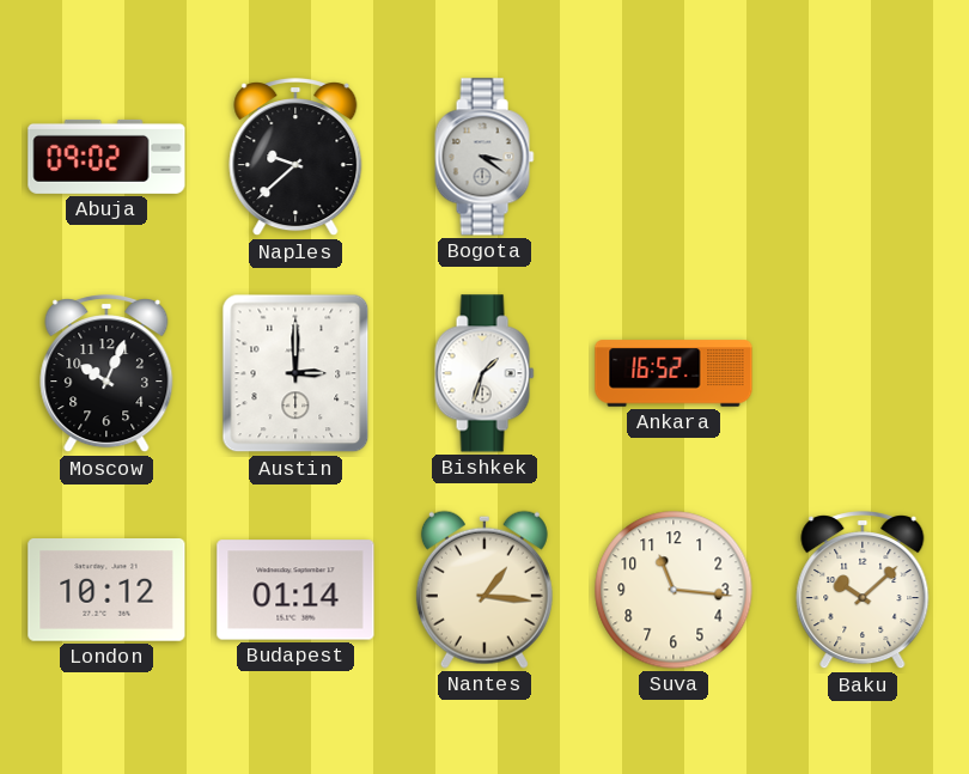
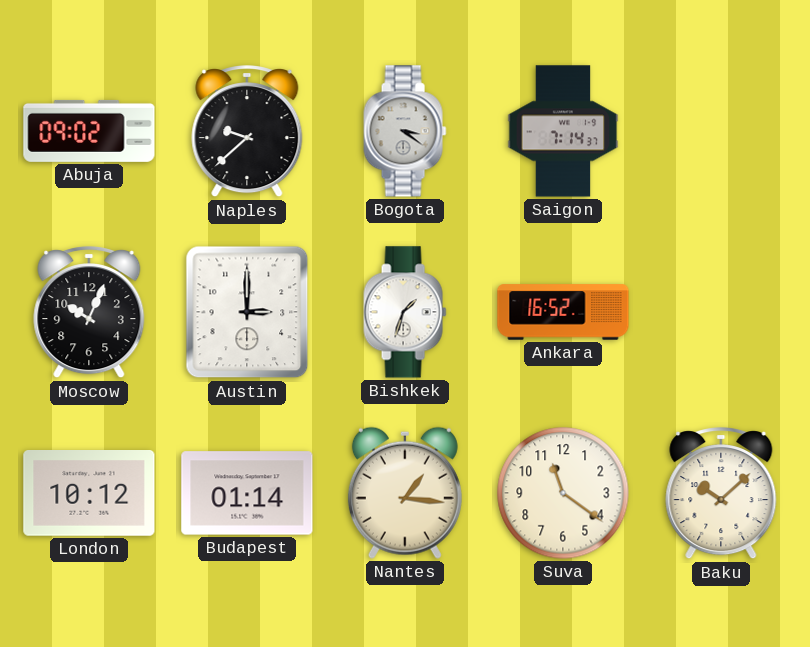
Saigon: none -> 7:14 (563, 131)
Suva: 11:16 -> 11:21 (563, 493)
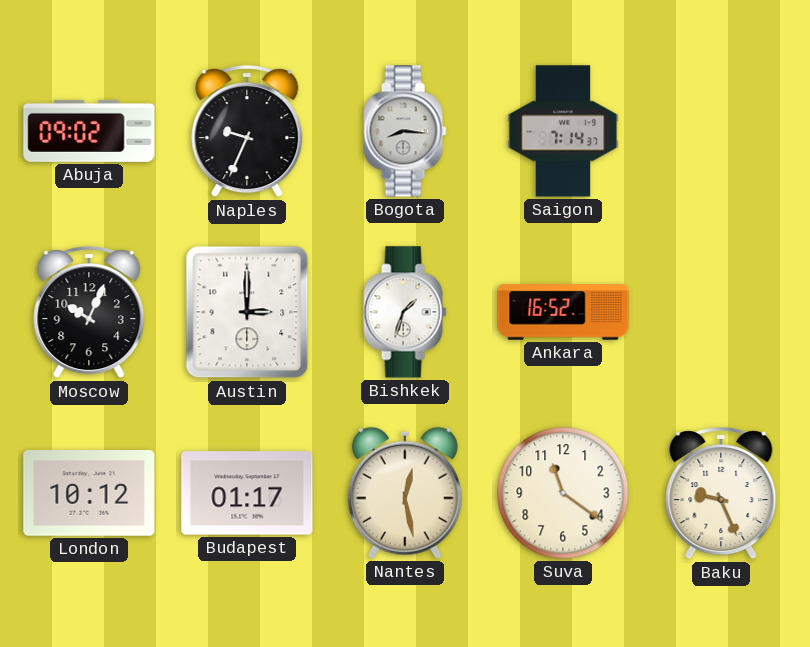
Naples: 9:38 -> 9:34 (247, 132)
Bogota: 3:21 -> 8:16 (405, 131)
Budapest: 01:14 -> 01:17 (247, 493)
Nantes: 1:16 -> 12:28 (405, 493)
Baku: 10:08 -> 9:26 (721, 494)
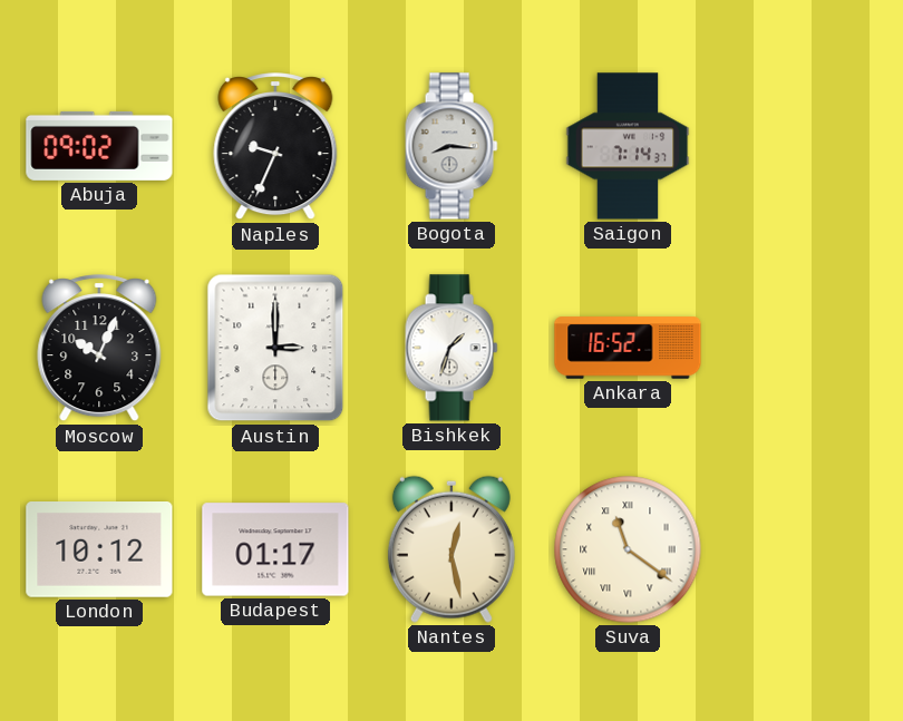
Suva numerals: Arabic -> Roman (628, 549)
Baku: 9:26 -> none (721, 494)
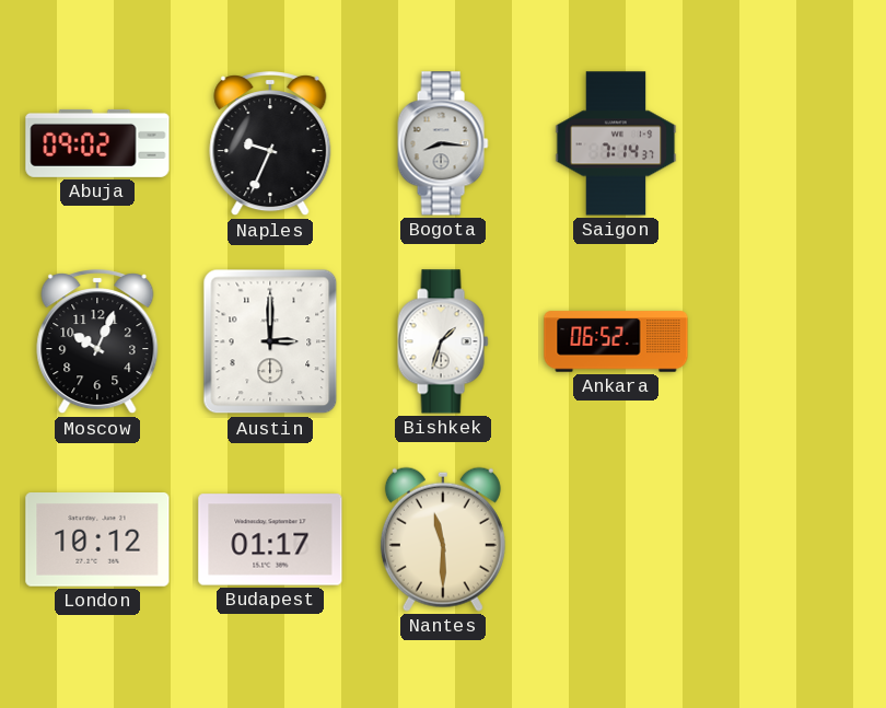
Ankara: 16:52 -> 06:52 (616, 341)
Nantes: 12:28 -> 11:30 (443, 539)
Suva: 11:21 -> none (628, 549)
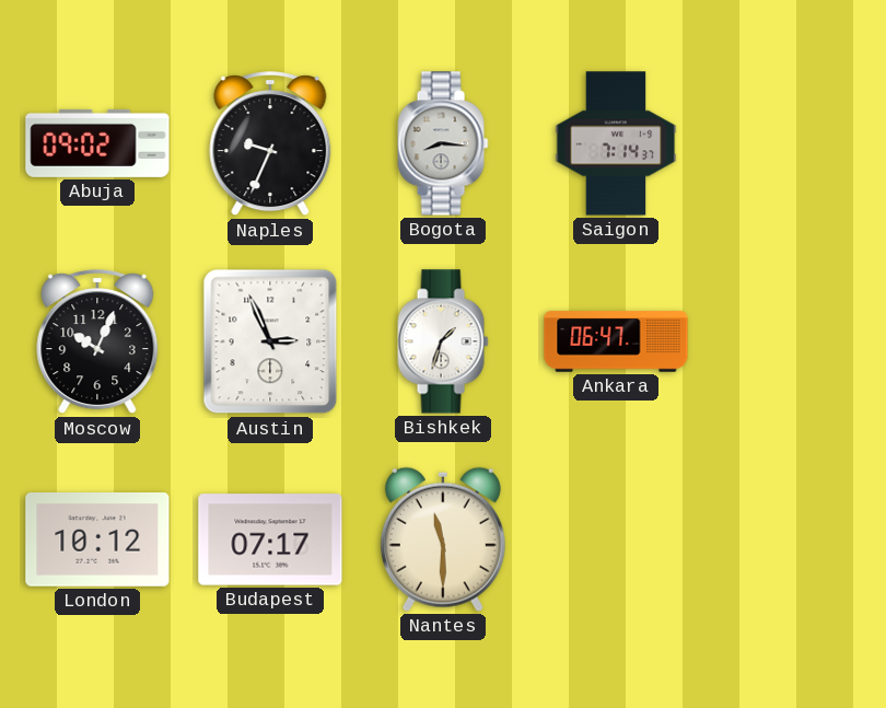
Austin: 3:00 -> 2:56 (270, 341)
Ankara: 06:52 -> 06:47 (616, 341)
Budapest: 01:17 -> 07:17 (270, 539)
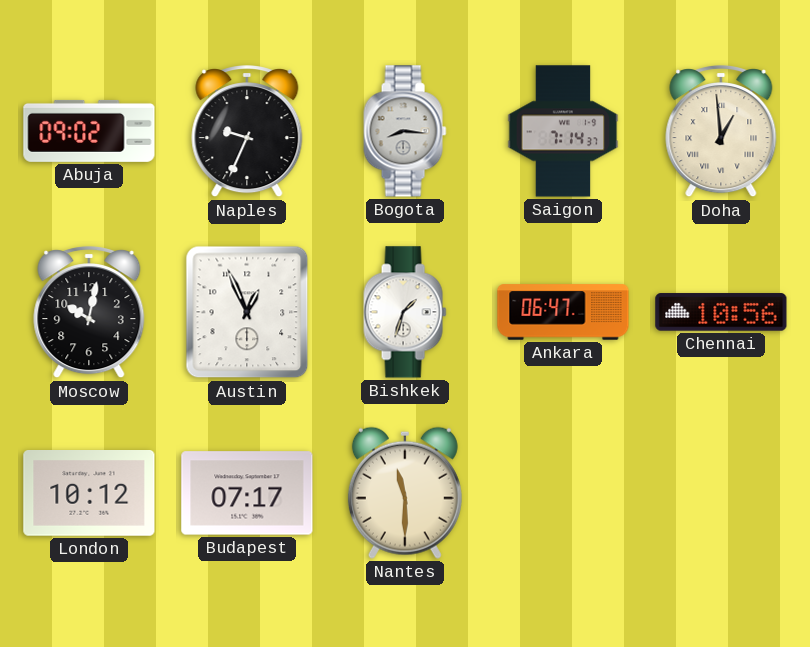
Doha: none -> 12:59 (721, 132)
Moscow: 10:04 -> 10:02 (89, 313)
Austin: 2:56 -> 12:56 (247, 312)
Chennai: none -> 10:56 (721, 312)
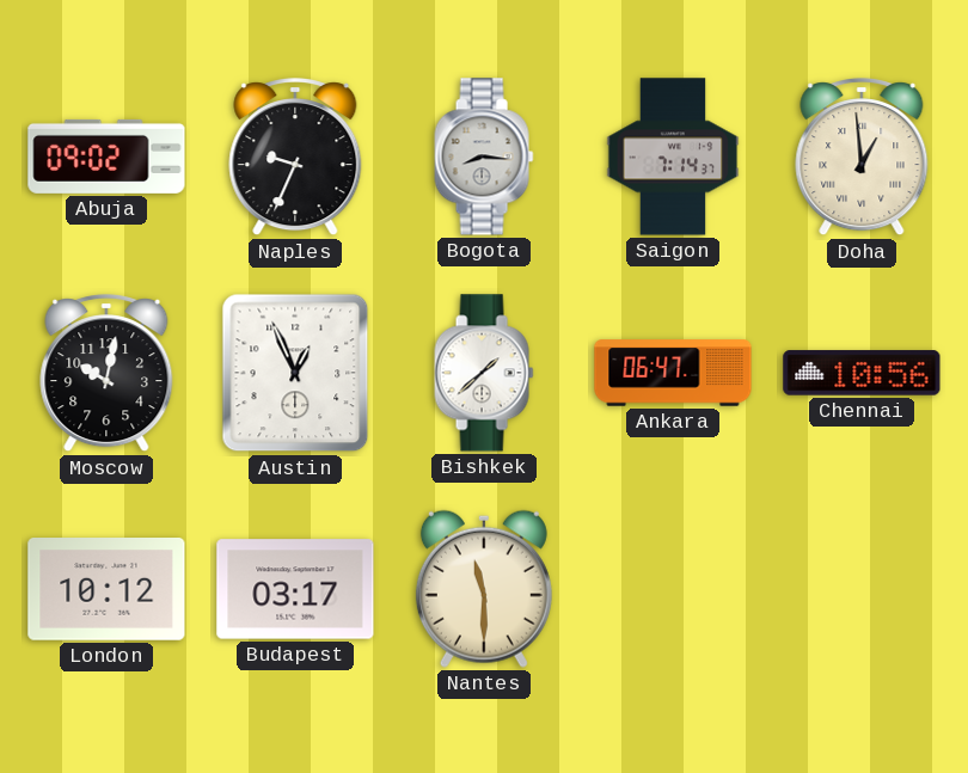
Bishkek: 1:33 -> 1:38 (484, 373)
Budapest: 07:17 -> 03:17 (295, 589)
